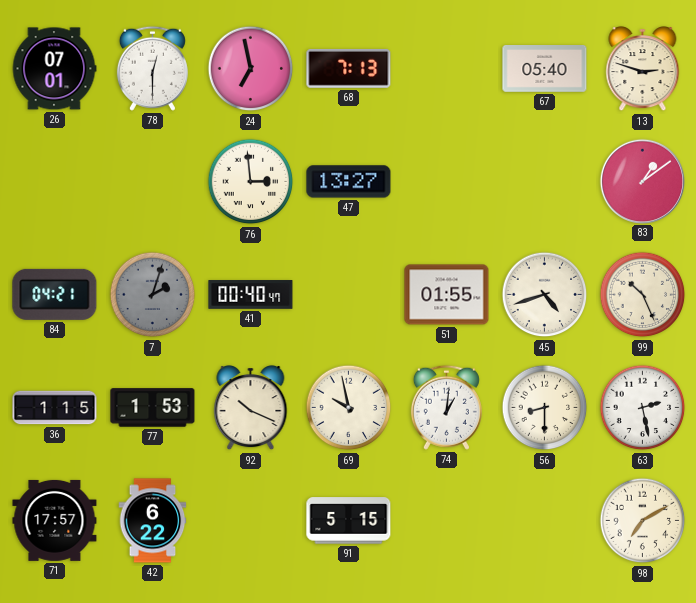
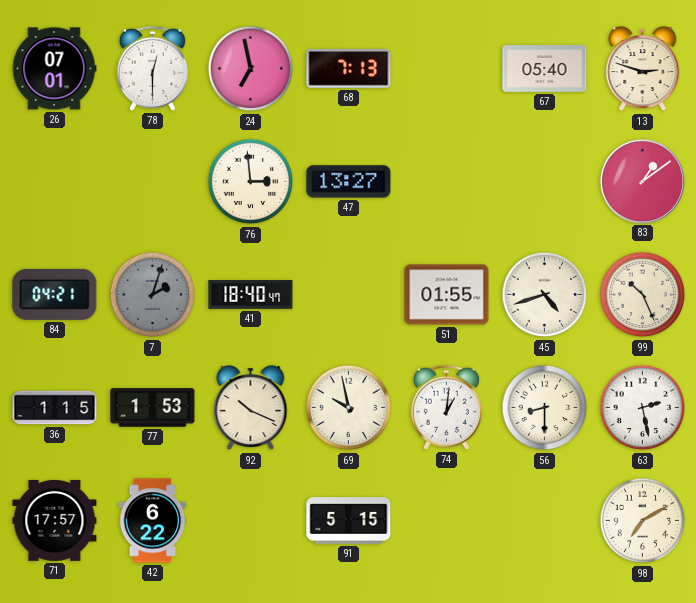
41: 00:40 -> 18:40 (251, 295)
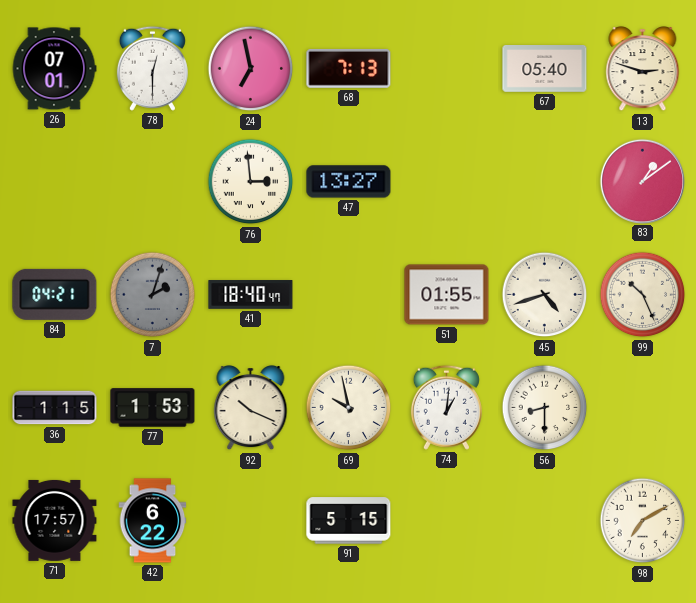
63: 2:28 -> none (643, 408)
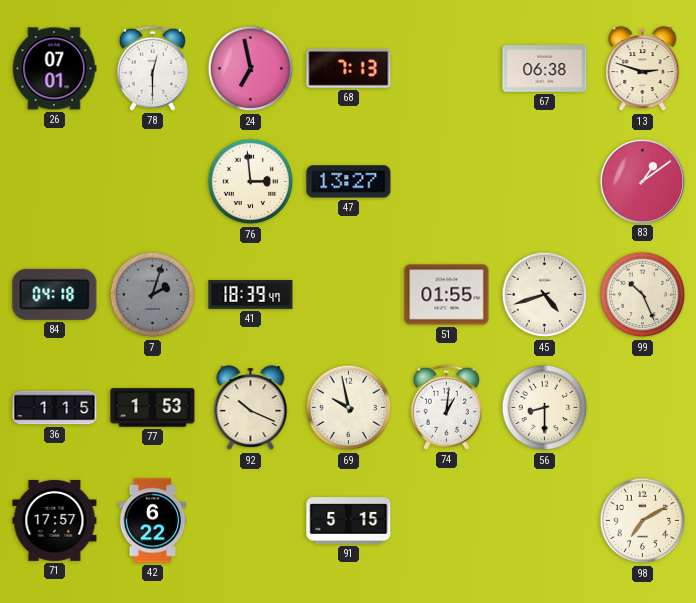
67: 05:40 -> 06:38 (545, 69)
84: 04:21 -> 04:18 (55, 294)
41: 18:40 -> 18:39 (251, 295)
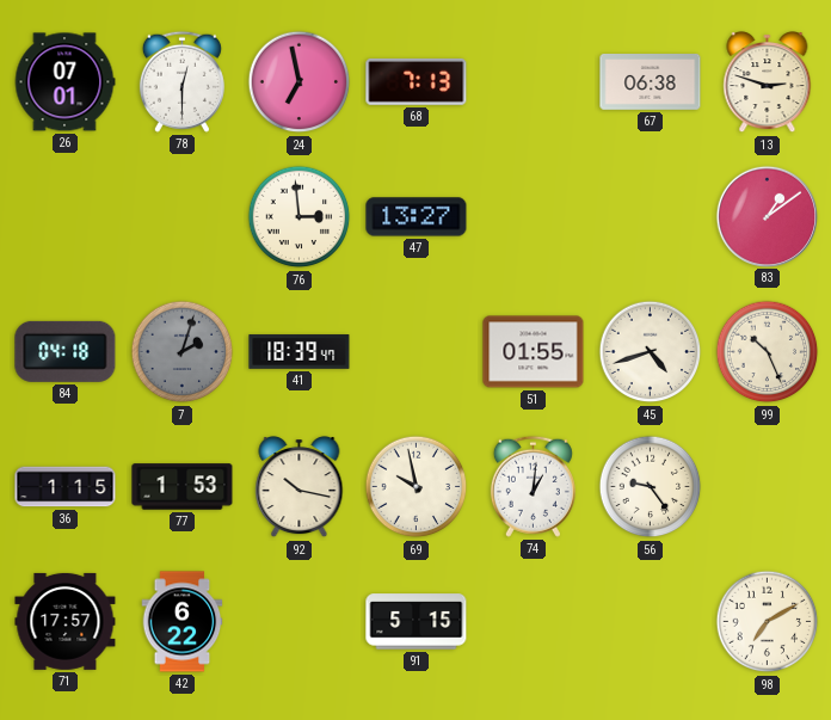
92: 10:19 -> 10:17 (300, 487)
56: 8:30 -> 9:24 (651, 487)
